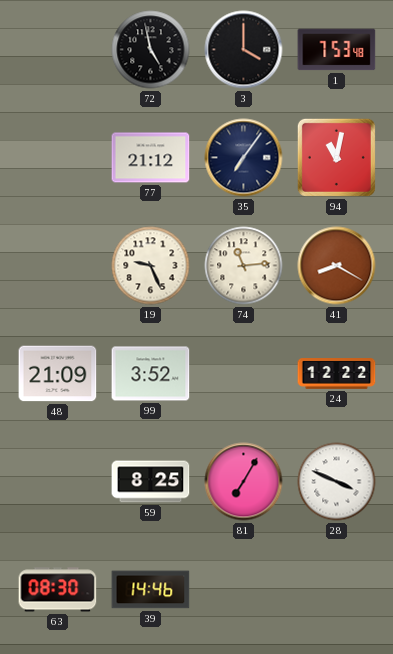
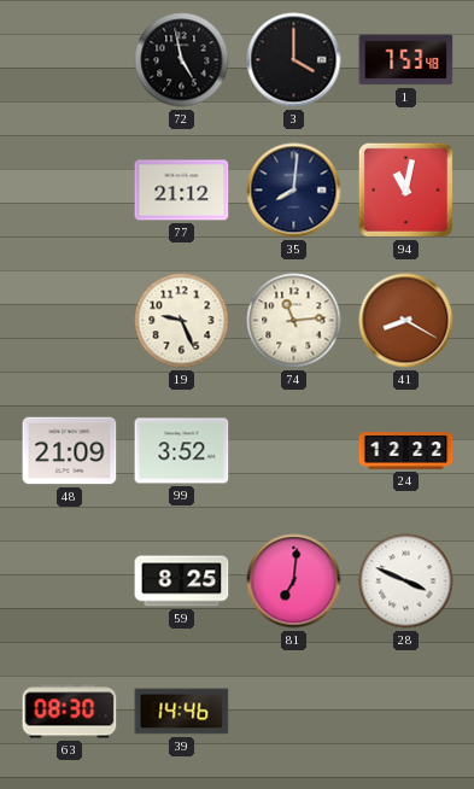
35: 7:06 -> 8:01 (294, 191)
81: 7:05 -> 7:01 (294, 581)
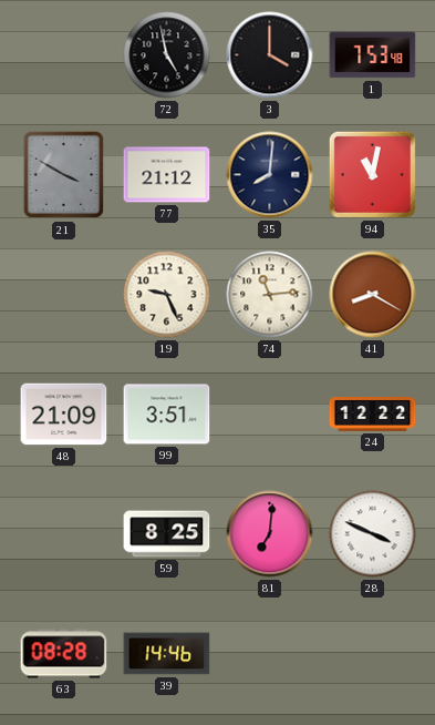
21: none -> 3:50 (64, 175)
99: 3:52 -> 3:51 (167, 415)
63: 08:30 -> 08:28 (64, 654)
